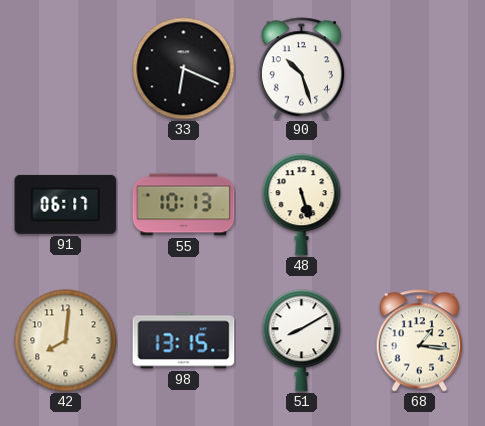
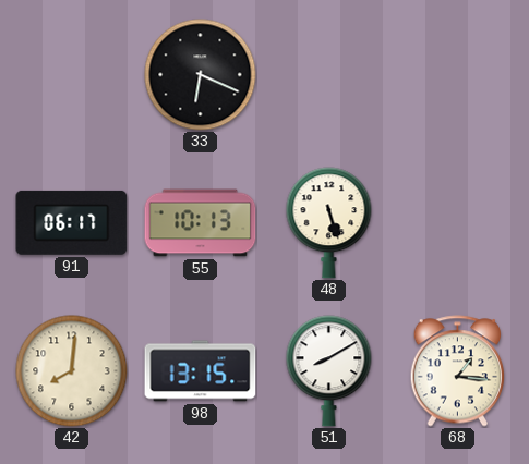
90: 10:27 -> none (302, 69)
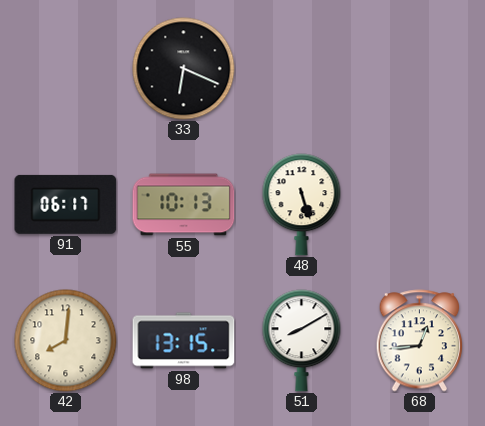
68: 1:16 -> 12:44 (420, 341)
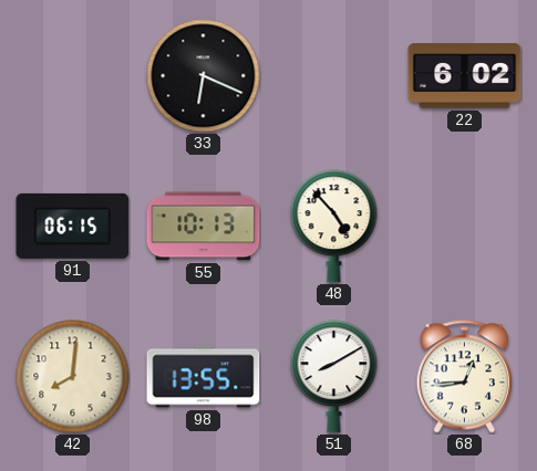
22: none -> 6:02 (465, 76)
91: 06:17 -> 06:15 (73, 226)
48: 5:27 -> 4:53 (334, 227)
98: 13:15 -> 13:55 (204, 377)
